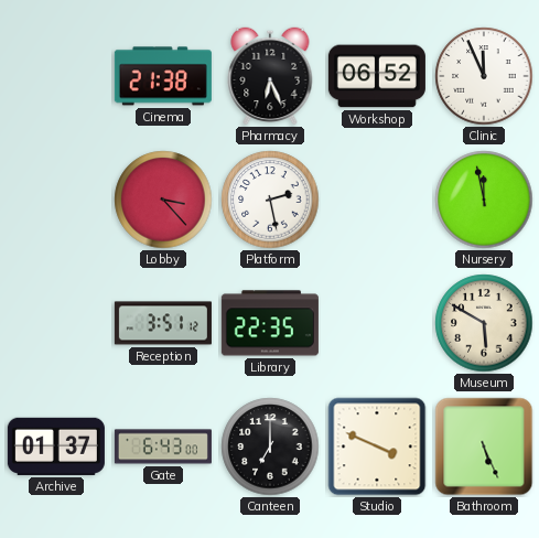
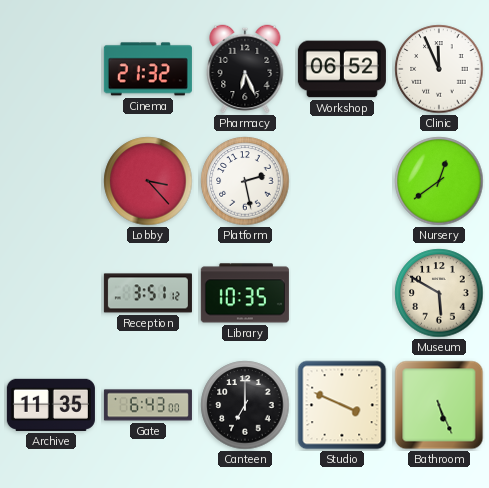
Cinema: 21:38 -> 21:32 (148, 69)
Nursery: 11:58 -> 12:39 (439, 181)
Library: 22:35 -> 10:35 (245, 293)
Archive: 01:37 -> 11:35 (51, 405)
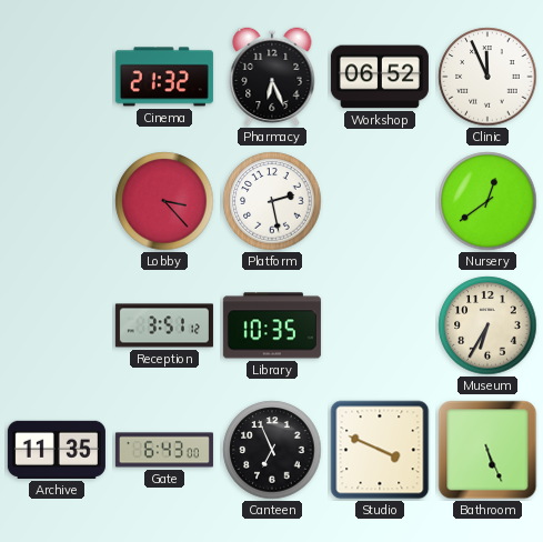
Museum: 5:50 -> 6:35 (487, 325)
Canteen: 7:00 -> 6:56 (272, 450)
